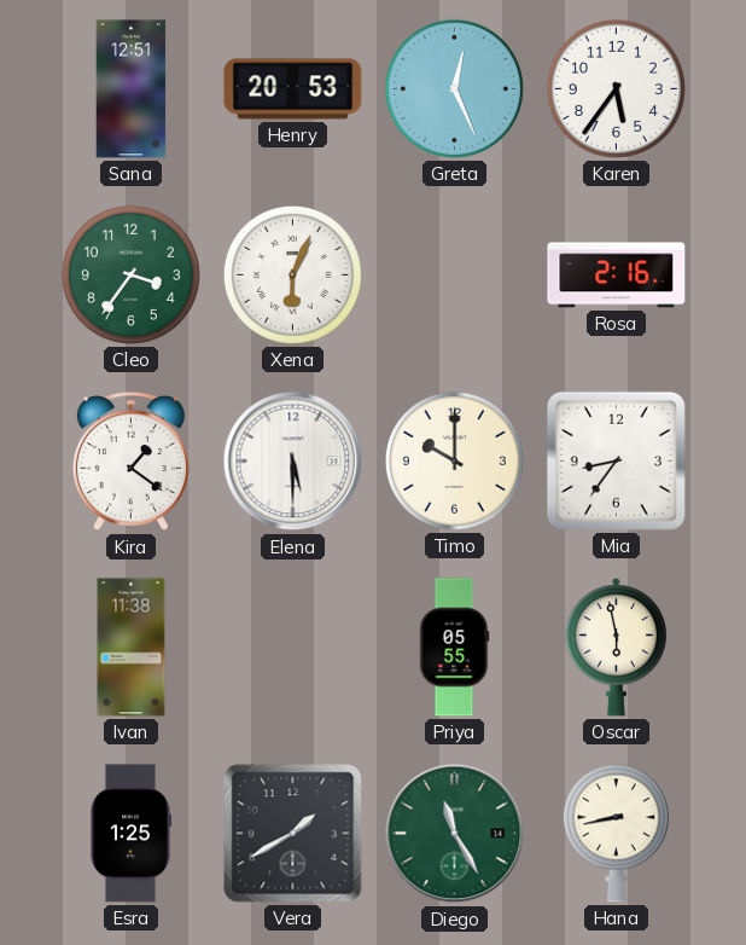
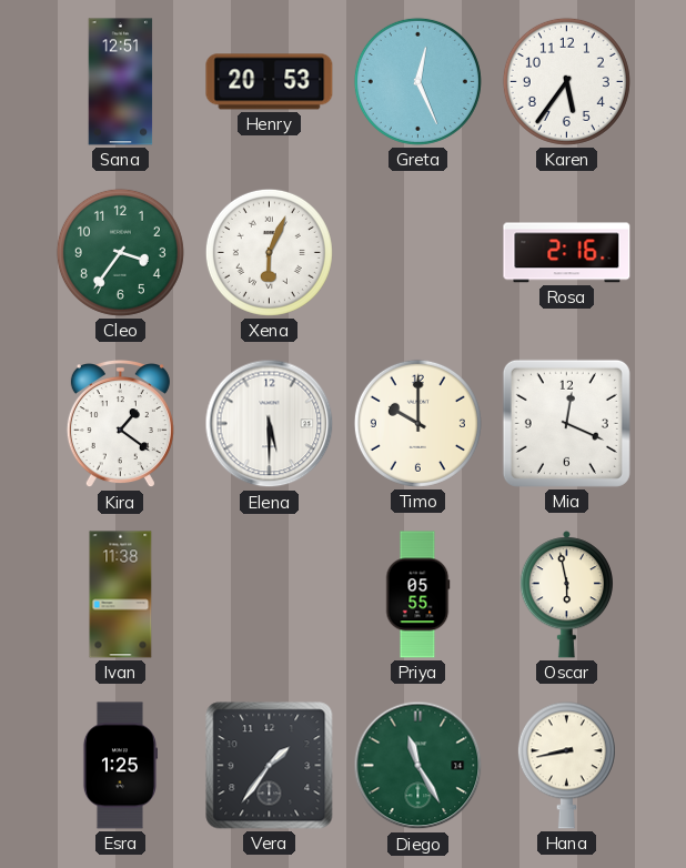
Mia: 8:36 -> 12:19 (566, 423)
Vera: 1:40 -> 1:36 (270, 766)
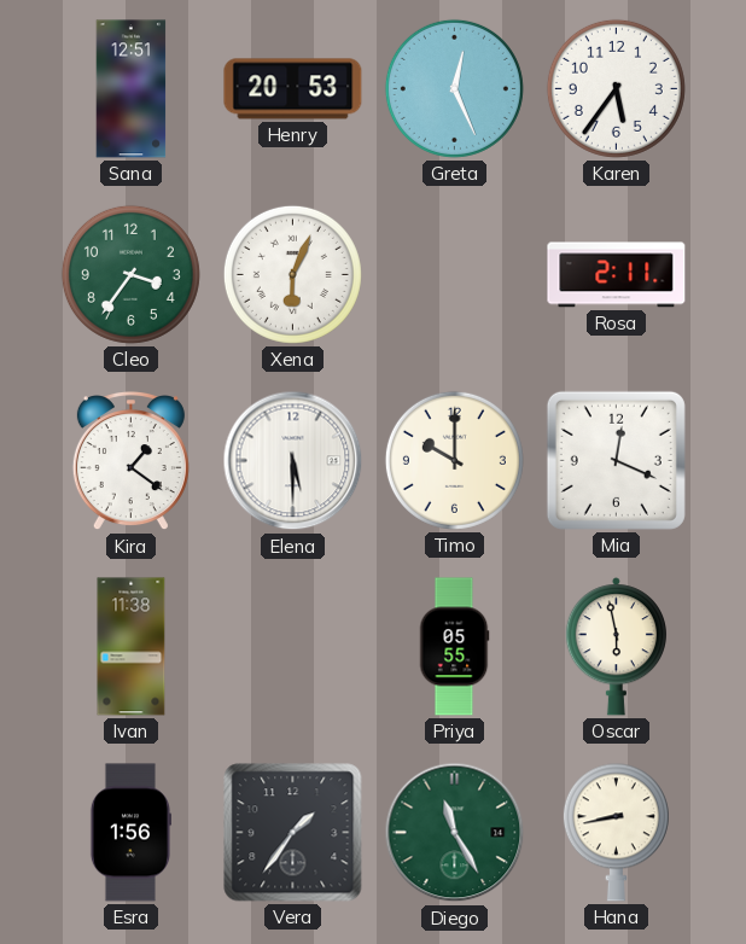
Rosa: 2:16 -> 2:11 (617, 275)
Esra: 1:25 -> 1:56 (130, 833)
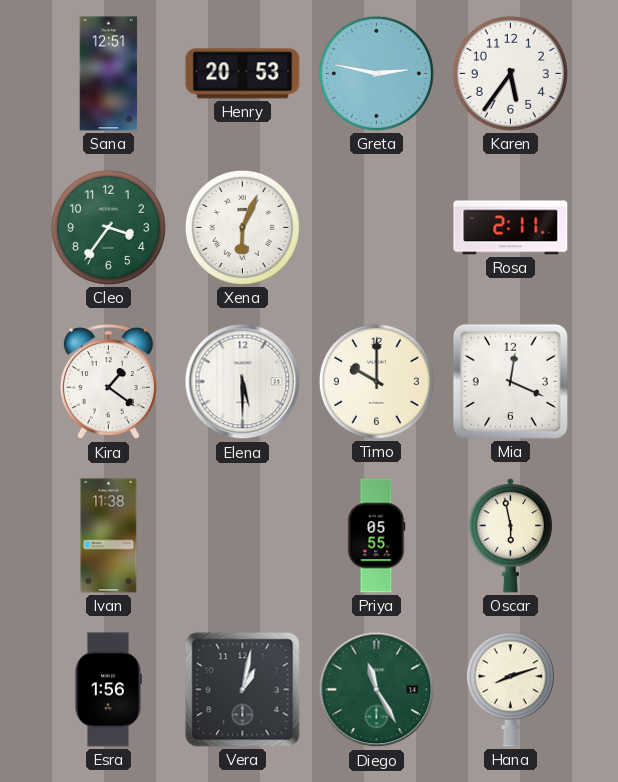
Greta: 12:26 -> 2:47 (376, 73)
Vera: 1:36 -> 1:02 (243, 690)
Hana: 8:43 -> 8:12 (510, 690)
